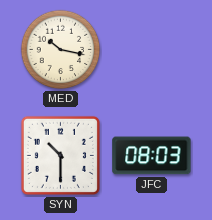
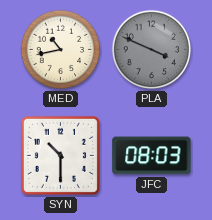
MED: 10:17 -> 10:43 (61, 50)
PLA: none -> 3:49 (152, 50)
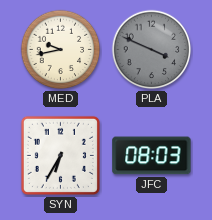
MED: 10:43 -> 9:43 (61, 50)
SYN: 10:30 -> 6:35 (60, 155)
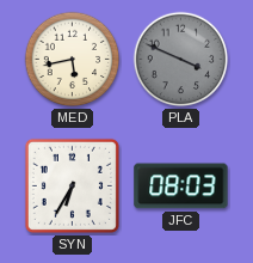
MED: 9:43 -> 5:43 (73, 60)
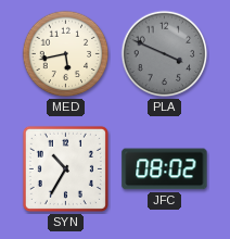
SYN: 6:35 -> 10:35 (65, 168)
JFC: 08:03 -> 08:02 (165, 169)
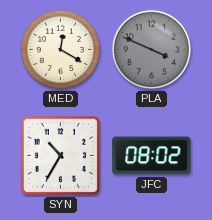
MED: 5:43 -> 12:20 (61, 50)
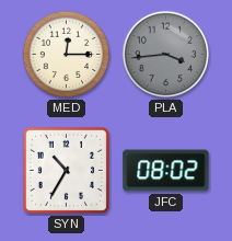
MED: 12:20 -> 12:15 (67, 55)
PLA: 3:49 -> 3:44 (166, 55)
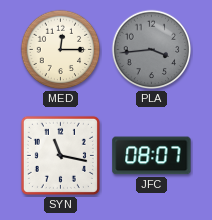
SYN: 10:35 -> 11:17 (60, 155)
JFC: 08:02 -> 08:07 (152, 156)
